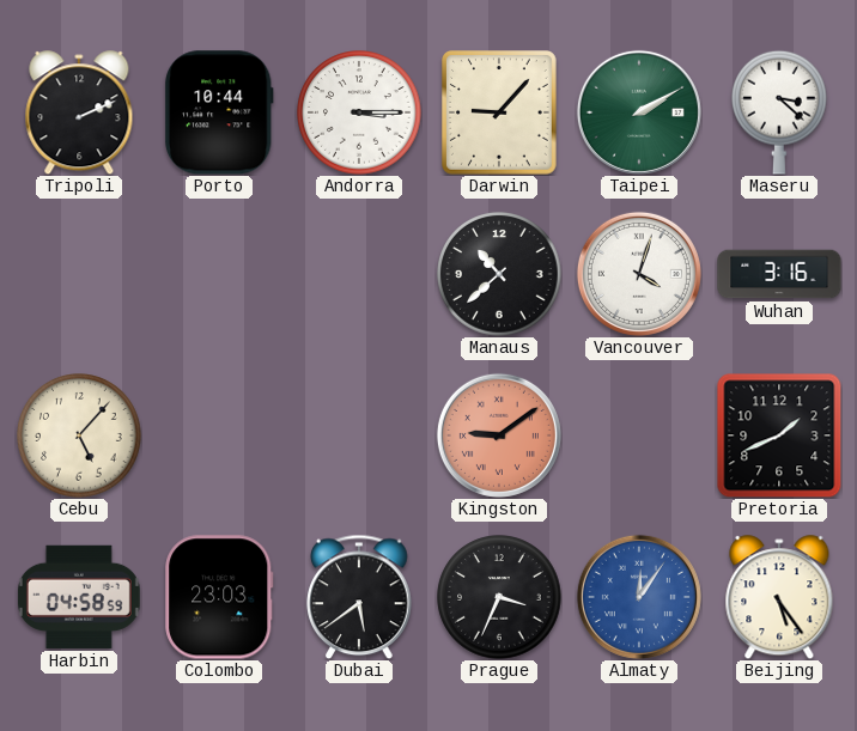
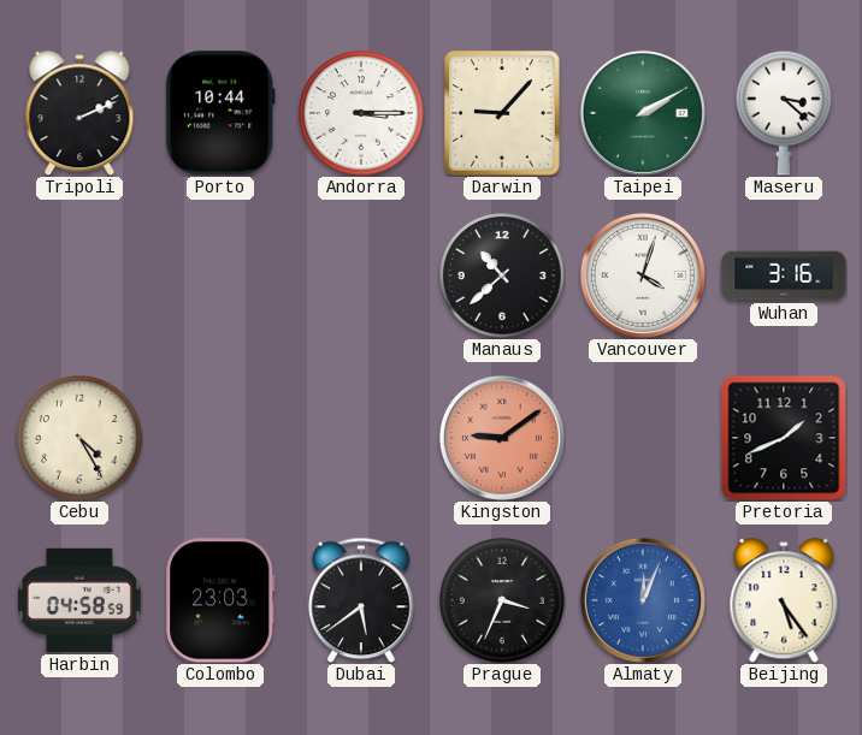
Cebu: 5:07 -> 4:25 (79, 438)
Almaty: 12:06 -> 12:04 (643, 600)
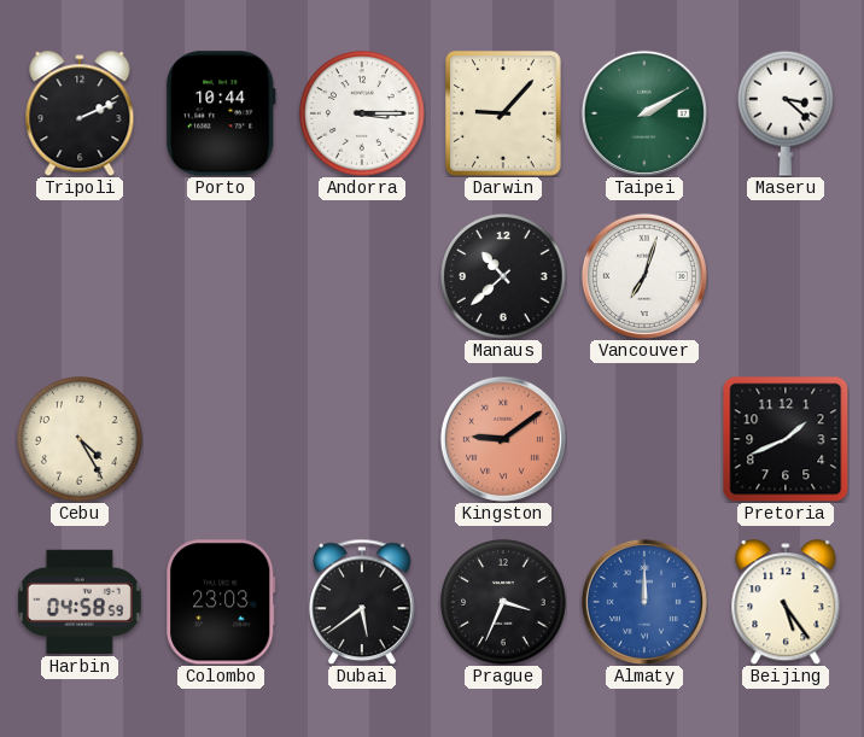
Vancouver: 4:03 -> 7:03 (644, 276)
Wuhan: 3:16 -> none (784, 275)
Almaty: 12:04 -> 12:00 (644, 602)
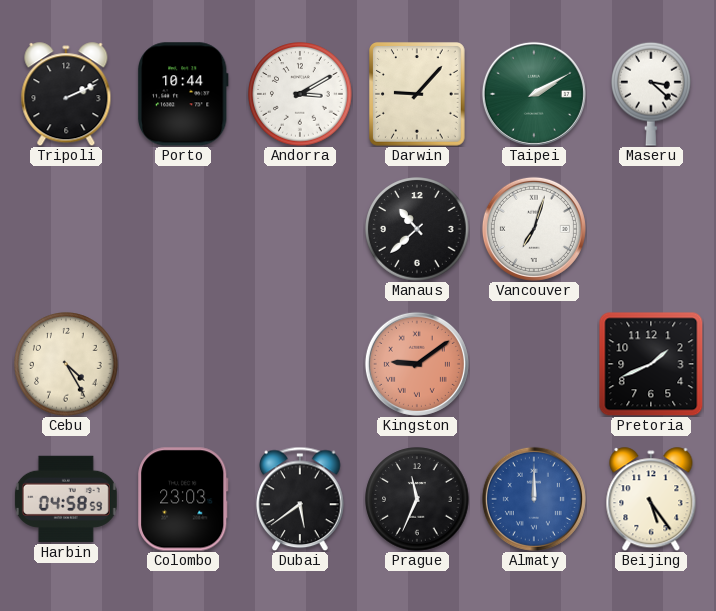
Andorra: 3:15 -> 3:10 (300, 94)
Prague: 3:34 -> 11:34 (417, 499)
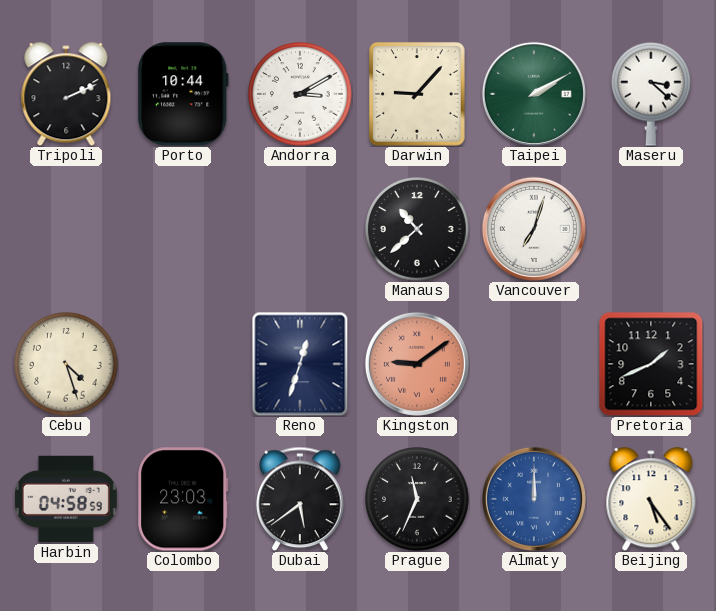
Cebu: 4:25 -> 4:27 (66, 364)
Reno: none -> 12:33 (300, 364)
